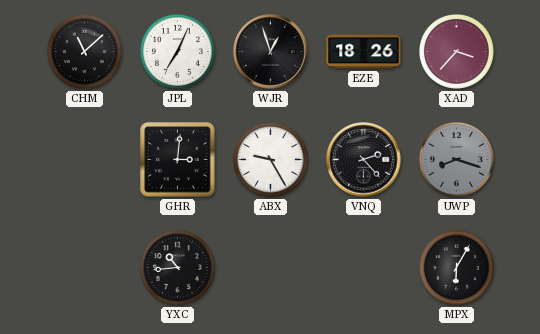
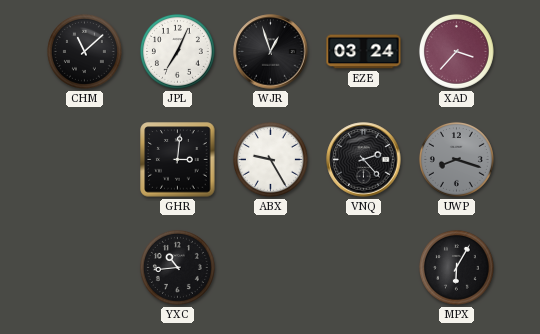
EZE: 18:26 -> 03:24 (364, 52)
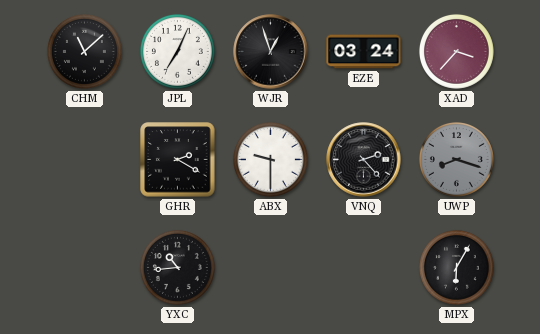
GHR: 3:01 -> 2:20 (178, 160)
ABX: 9:25 -> 9:30 (270, 159)
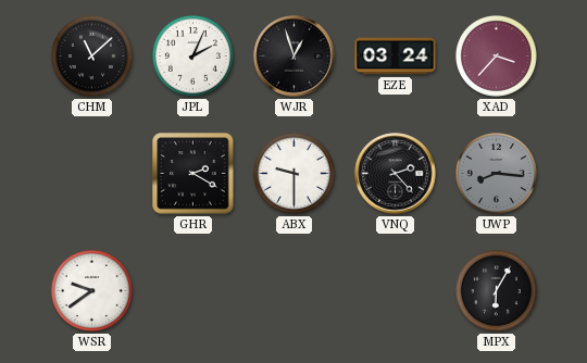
JPL: 7:04 -> 2:04 (192, 55)
UWP: 8:18 -> 8:16 (496, 173)
WSR: none -> 9:39 (91, 290)
YXC: 10:44 -> none (177, 267)
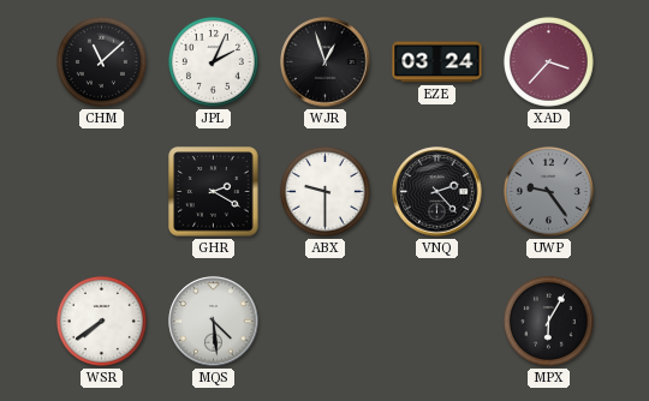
UWP: 8:16 -> 9:24 (548, 191)
WSR: 9:39 -> 7:39 (101, 321)
MQS: none -> 4:29 (214, 322)
